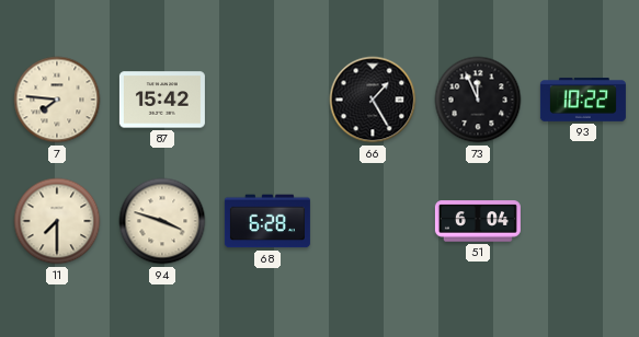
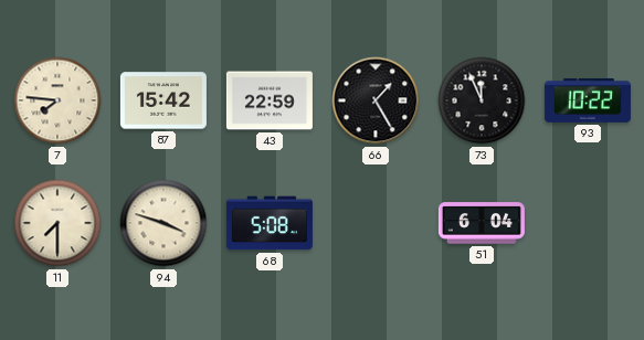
43: none -> 22:59 (270, 100)
68: 6:28 -> 5:08 (270, 223)
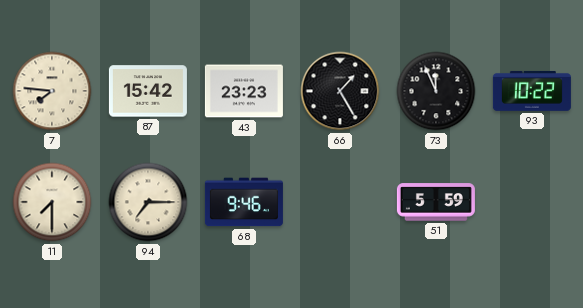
43: 22:59 -> 23:23 (244, 91)
94: 3:48 -> 7:15 (148, 202)
68: 5:08 -> 9:46 (244, 202)
51: 6:04 -> 5:59 (436, 202)
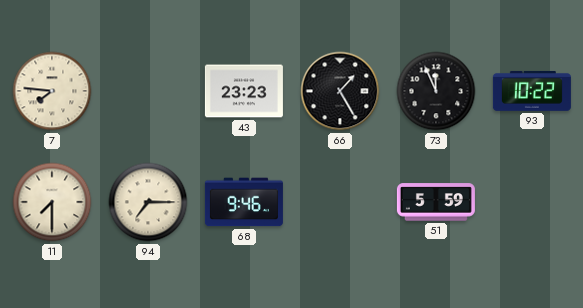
87: 15:42 -> none (148, 91)
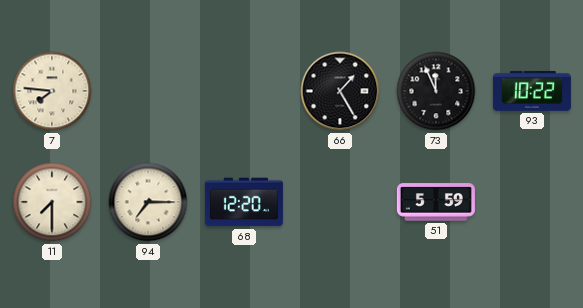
43: 23:23 -> none (244, 91)
68: 9:46 -> 12:20 (244, 202)
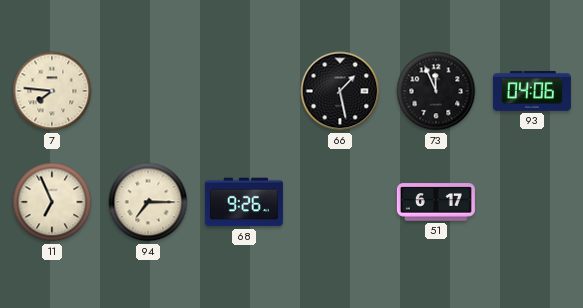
66: 1:25 -> 1:28 (340, 91)
93: 10:22 -> 04:06 (532, 91)
11: 7:30 -> 6:56 (52, 202)
68: 12:20 -> 9:26 (244, 202)
51: 5:59 -> 6:17 (436, 202)
